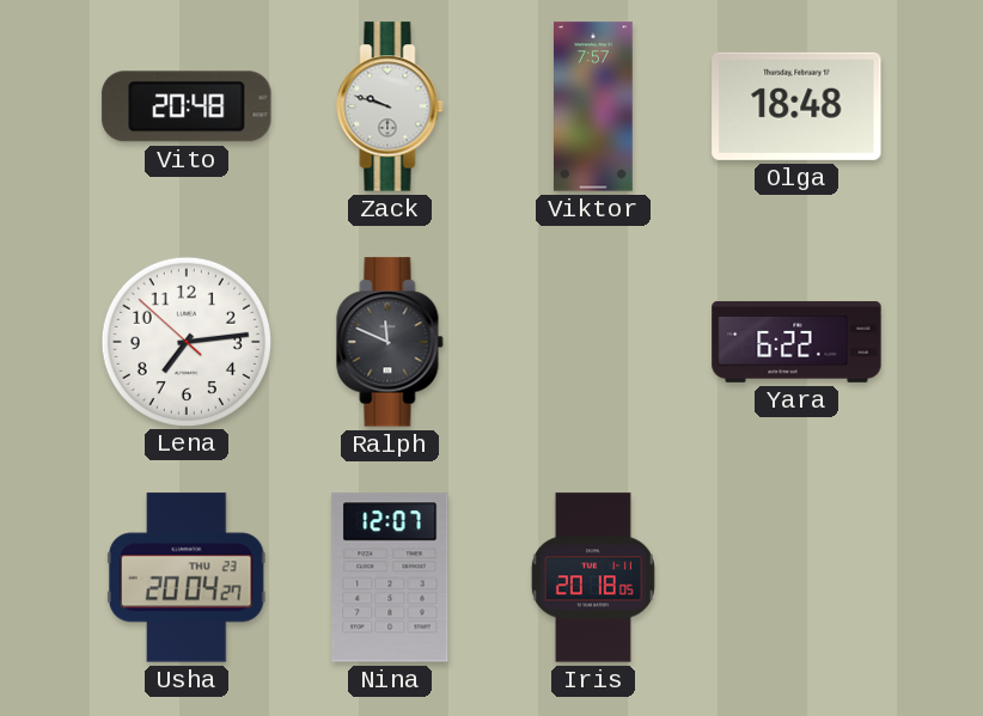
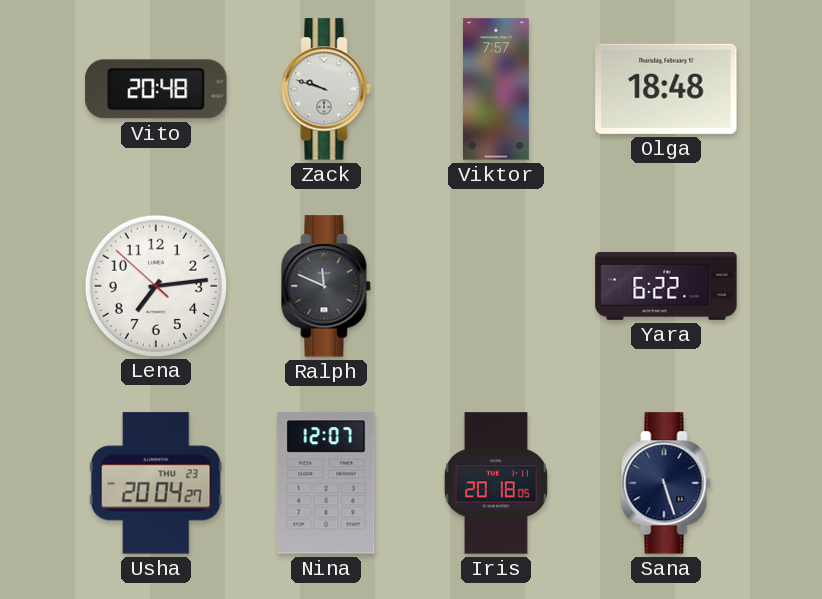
Sana: none -> 5:27 (666, 483)
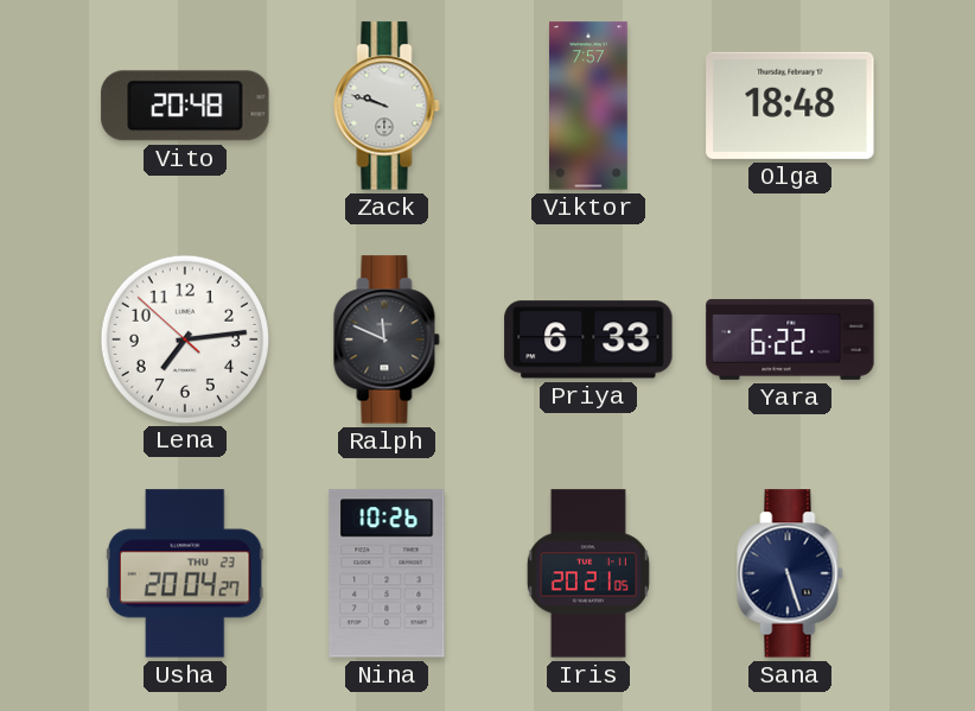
Priya: none -> 6:33 (588, 339)
Nina: 12:07 -> 10:26 (387, 573)
Iris: 20:18 -> 20:21 (588, 573)
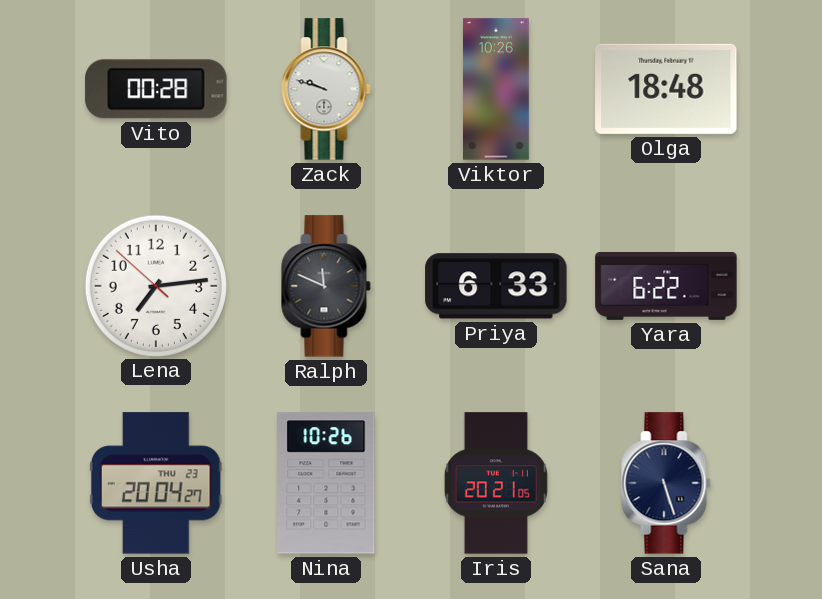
Vito: 20:48 -> 00:28 (156, 89)
Viktor: 7:57 -> 10:26 (497, 89)
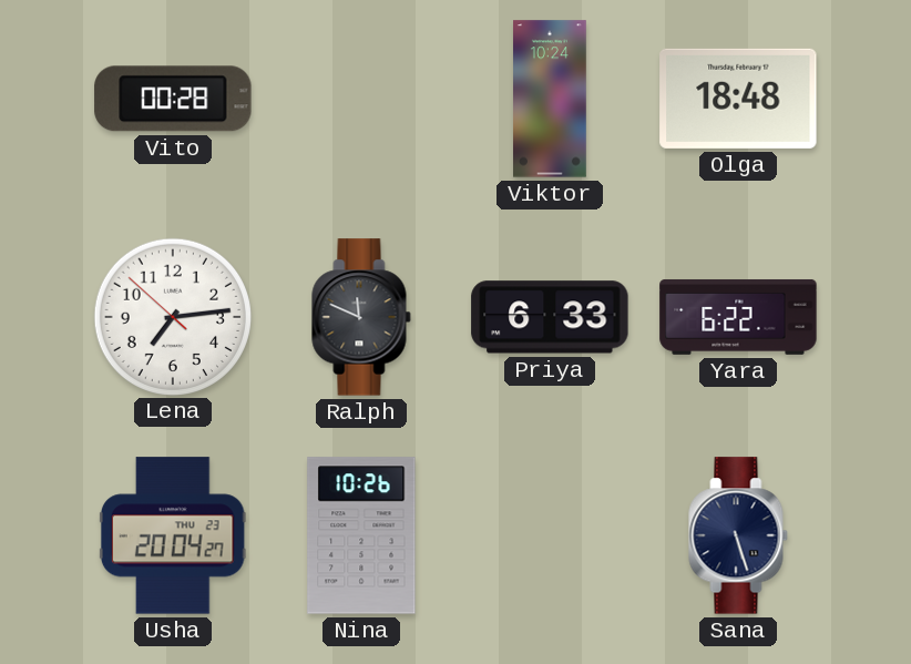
Zack: 9:48 -> none (326, 89)
Viktor: 10:26 -> 10:24 (551, 99)
Iris: 20:21 -> none (496, 483)
